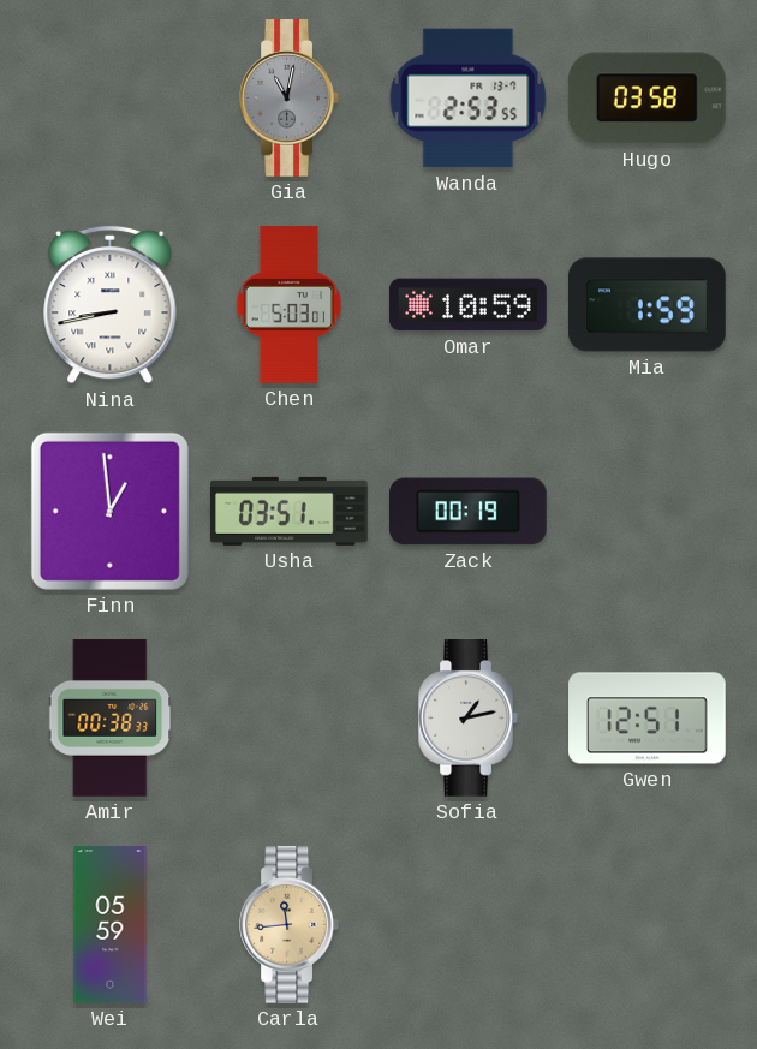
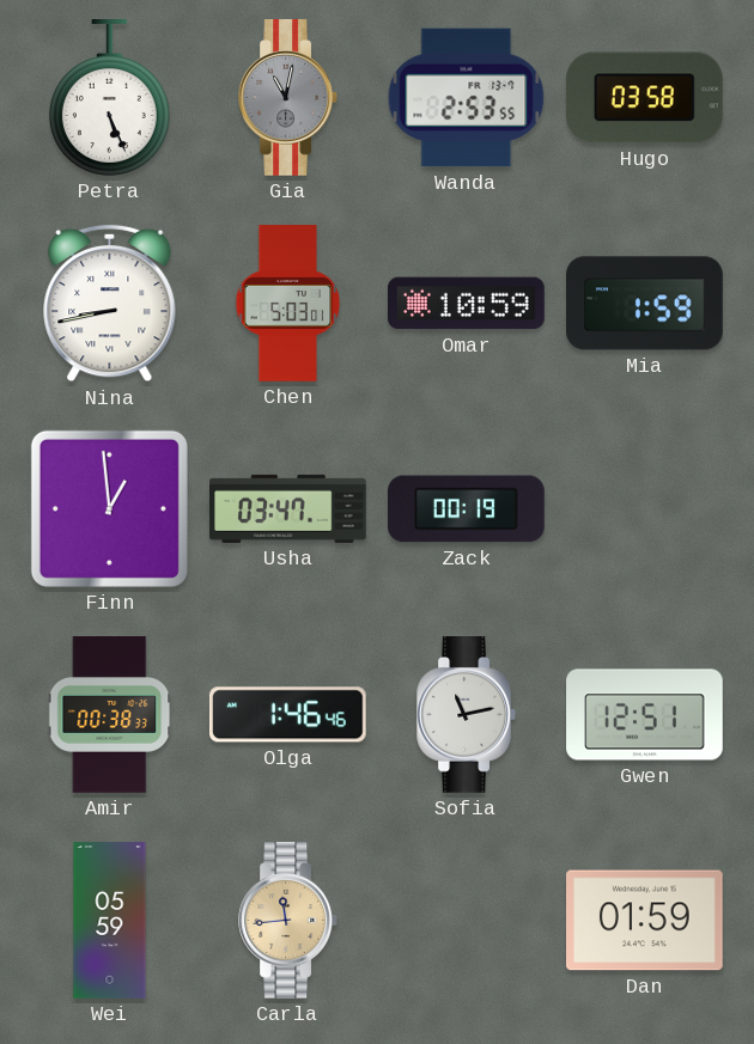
Petra: none -> 5:26 (109, 98)
Usha: 03:51 -> 03:47 (288, 508)
Olga: none -> 1:46 (287, 715)
Sofia: 1:13 -> 11:13 (466, 715)
Dan: none -> 01:59 (645, 921)
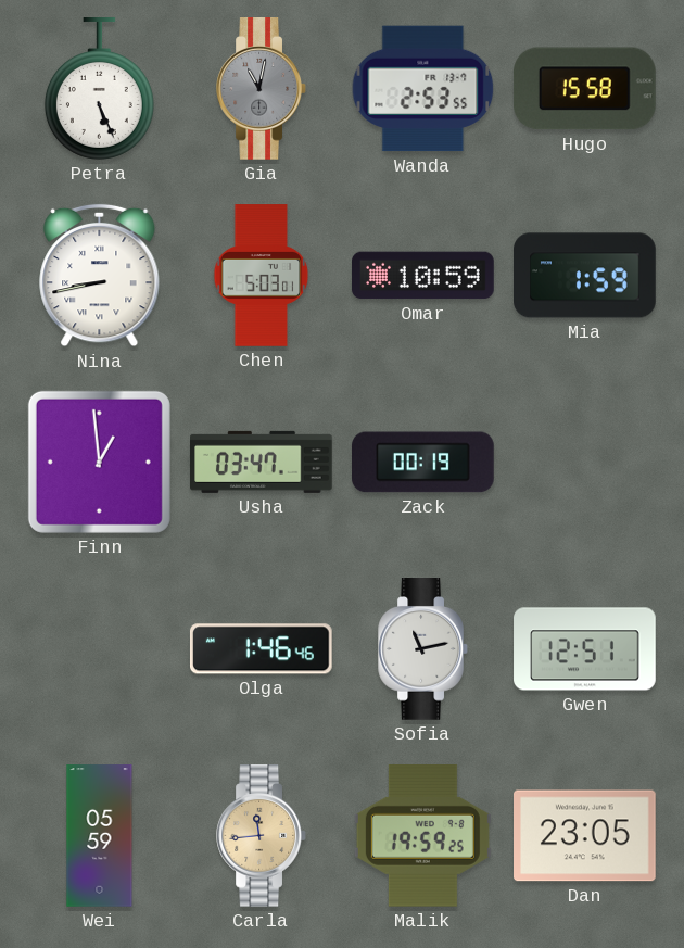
Hugo: 03:58 -> 15:58 (584, 89)
Amir: 00:38 -> none (110, 715)
Malik: none -> 19:59 (422, 835)
Dan: 01:59 -> 23:05 (585, 836)
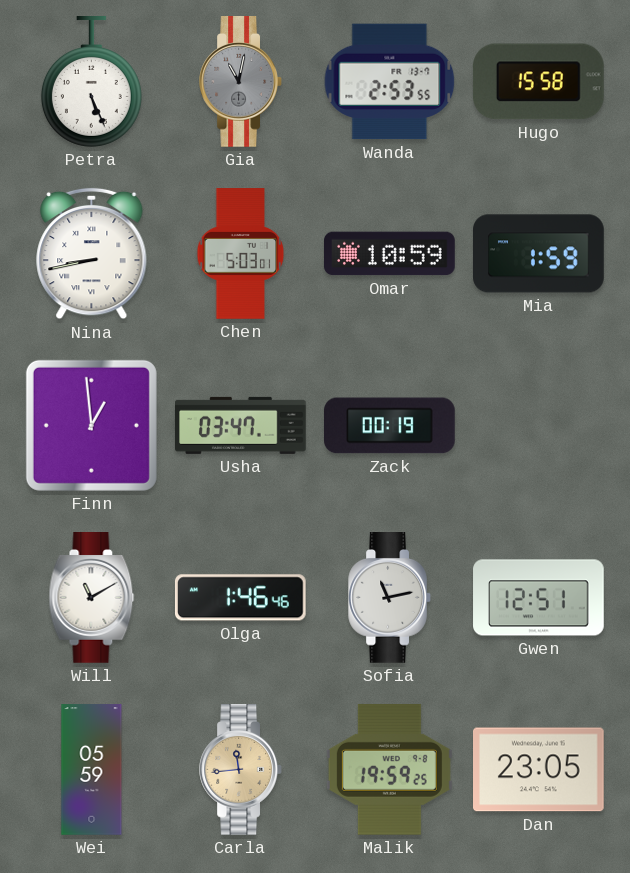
Will: none -> 11:10 (92, 598)
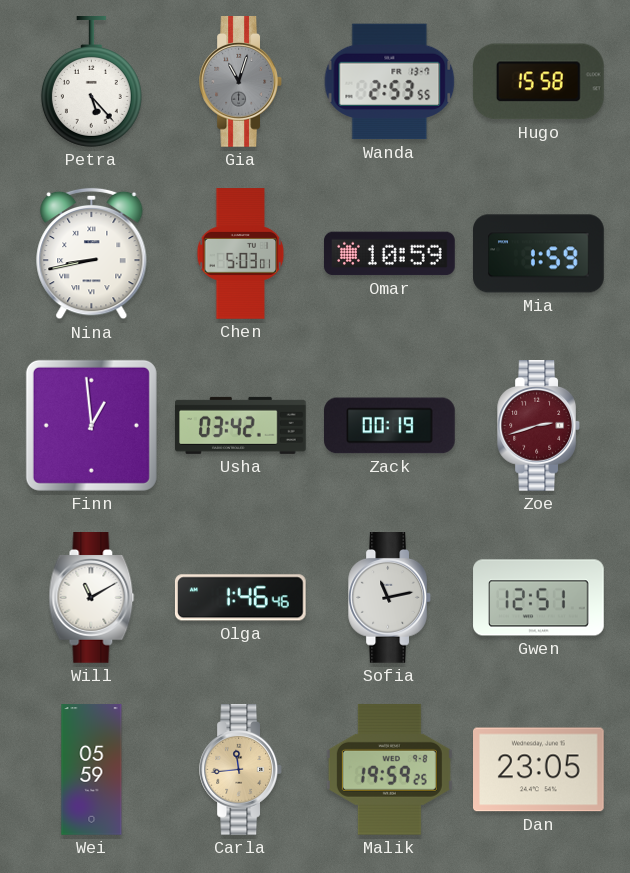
Petra: 5:26 -> 5:23 (91, 82)
Gia: 11:02 -> 11:03 (240, 82)
Usha: 03:47 -> 03:42 (241, 425)
Zoe: none -> 2:42 (538, 426)
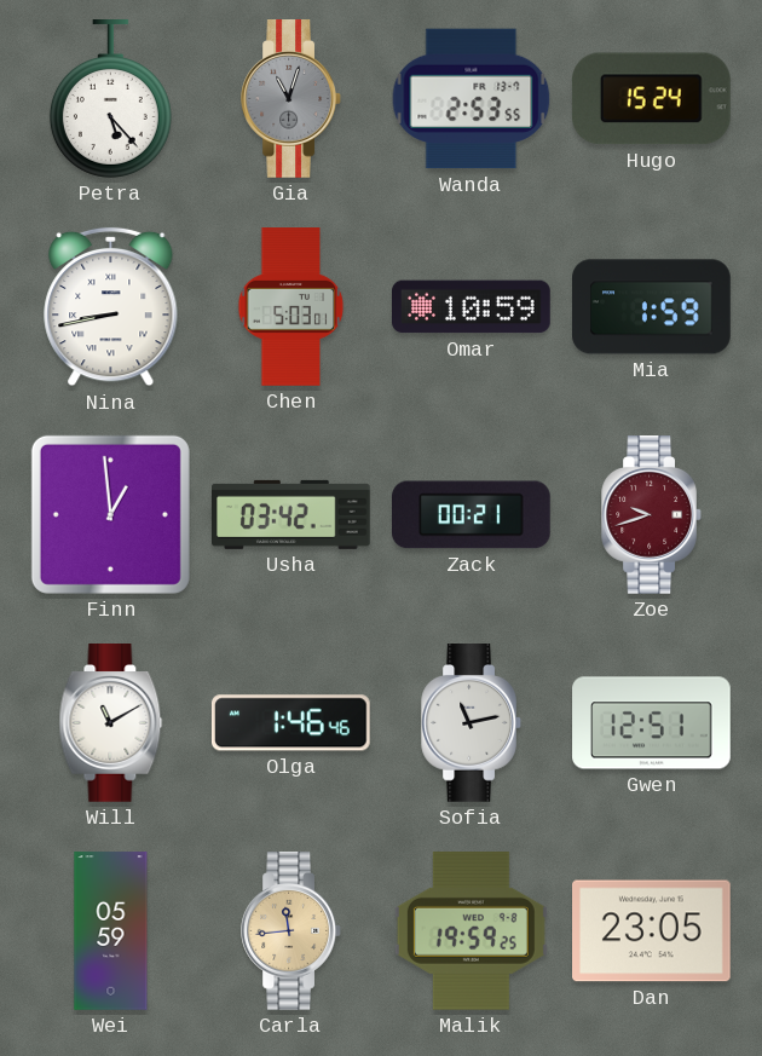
Hugo: 15:58 -> 15:24 (651, 99)
Zack: 00:19 -> 00:21 (472, 515)
Zoe: 2:42 -> 9:42 (651, 515)
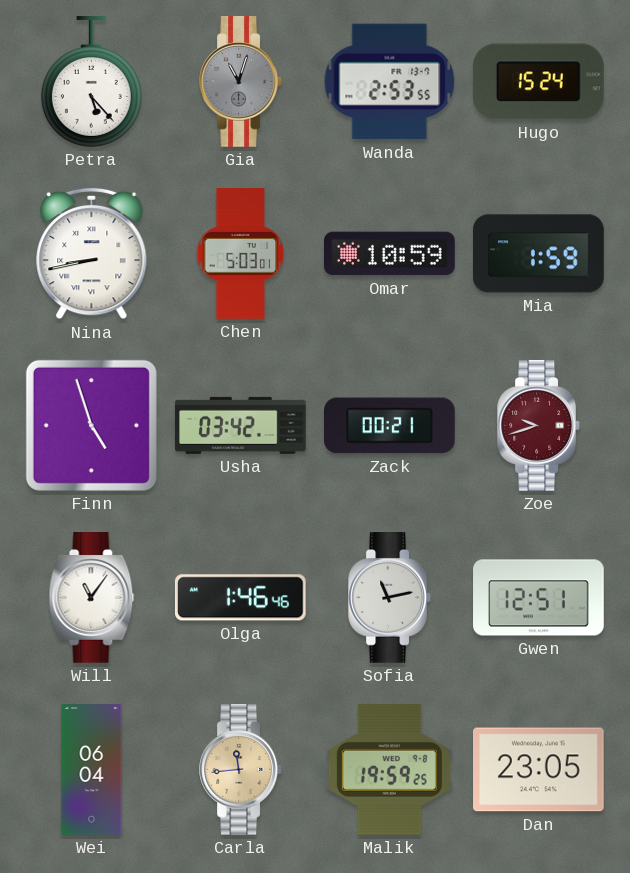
Finn: 12:59 -> 4:57 (91, 425)
Will: 11:10 -> 11:06 (92, 598)
Wei: 05:59 -> 06:04 (92, 770)
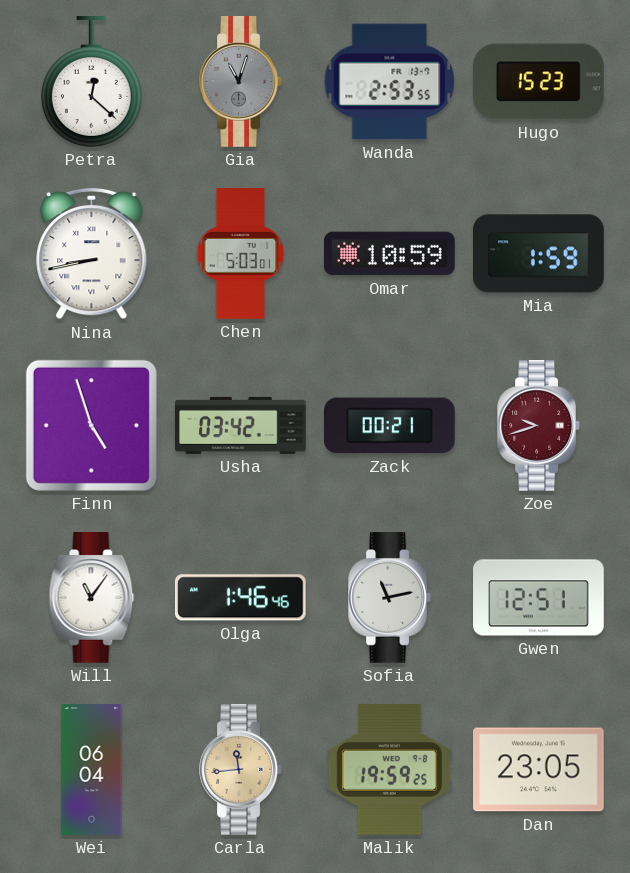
Petra: 5:23 -> 12:22 (91, 82)
Hugo: 15:24 -> 15:23 (538, 82)
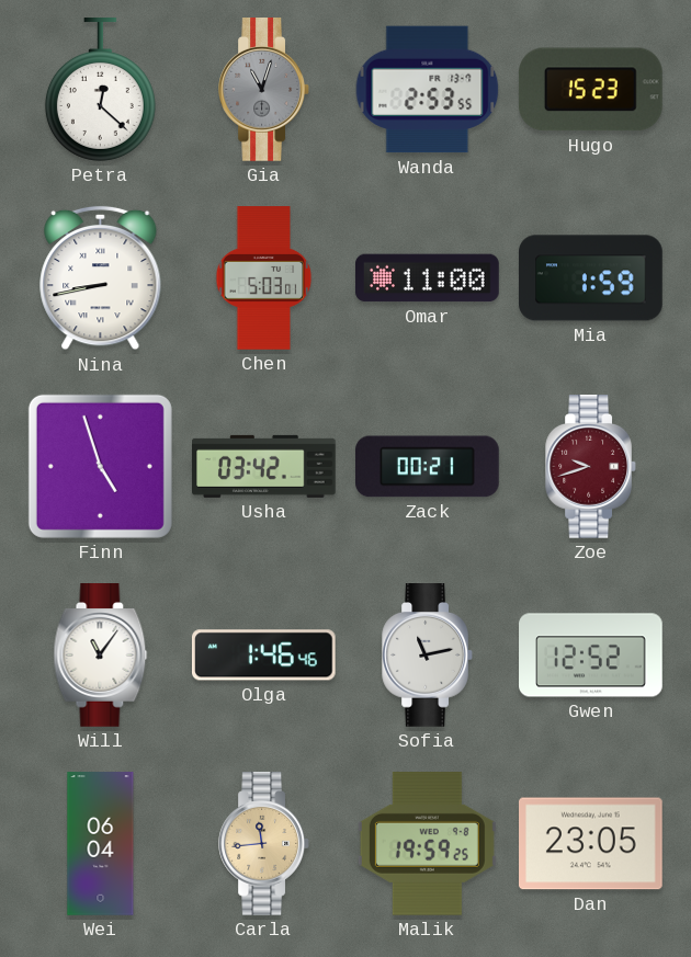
Omar: 10:59 -> 11:00 (428, 278)
Gwen: 12:51 -> 12:52 (591, 656)
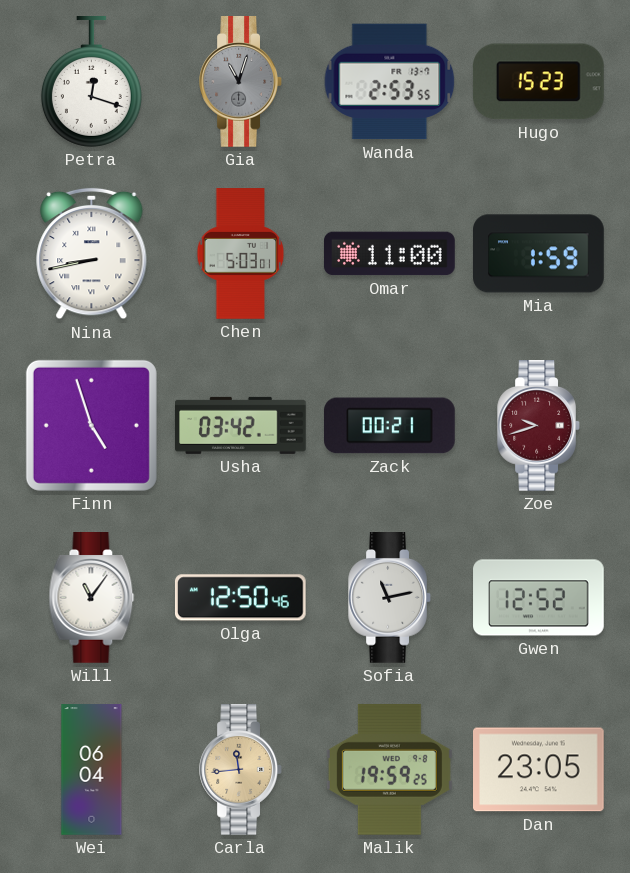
Petra: 12:22 -> 12:18 (91, 82)
Olga: 1:46 -> 12:50 (240, 598)
